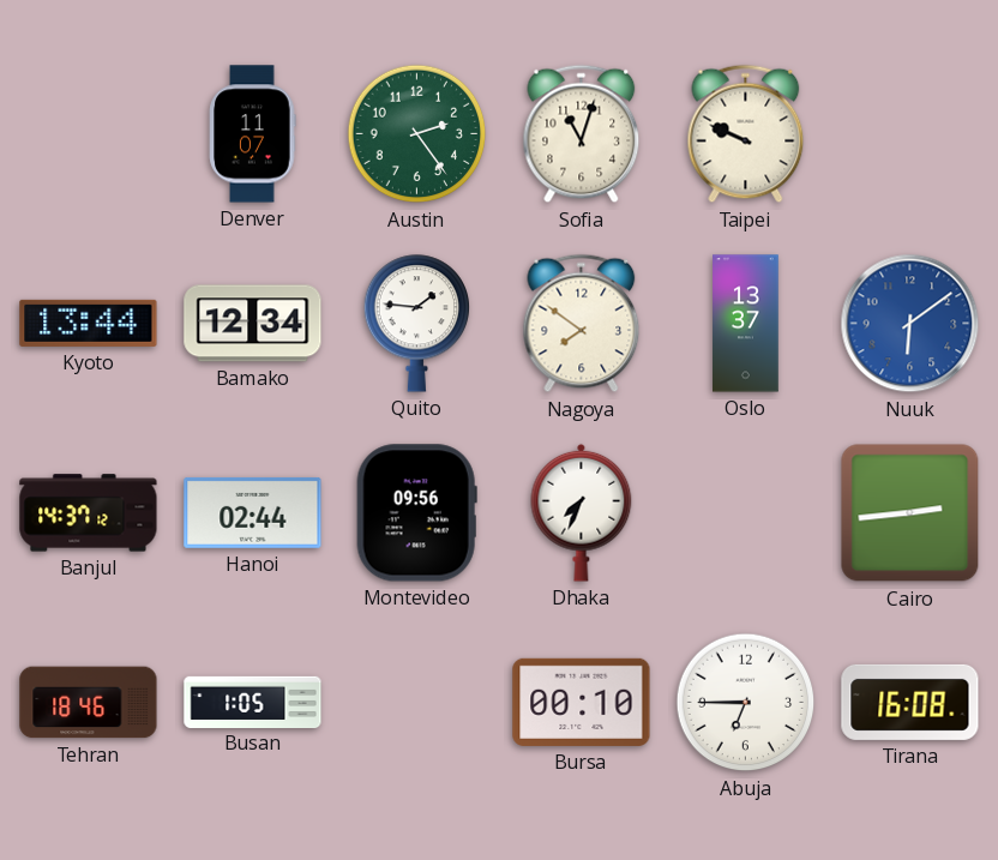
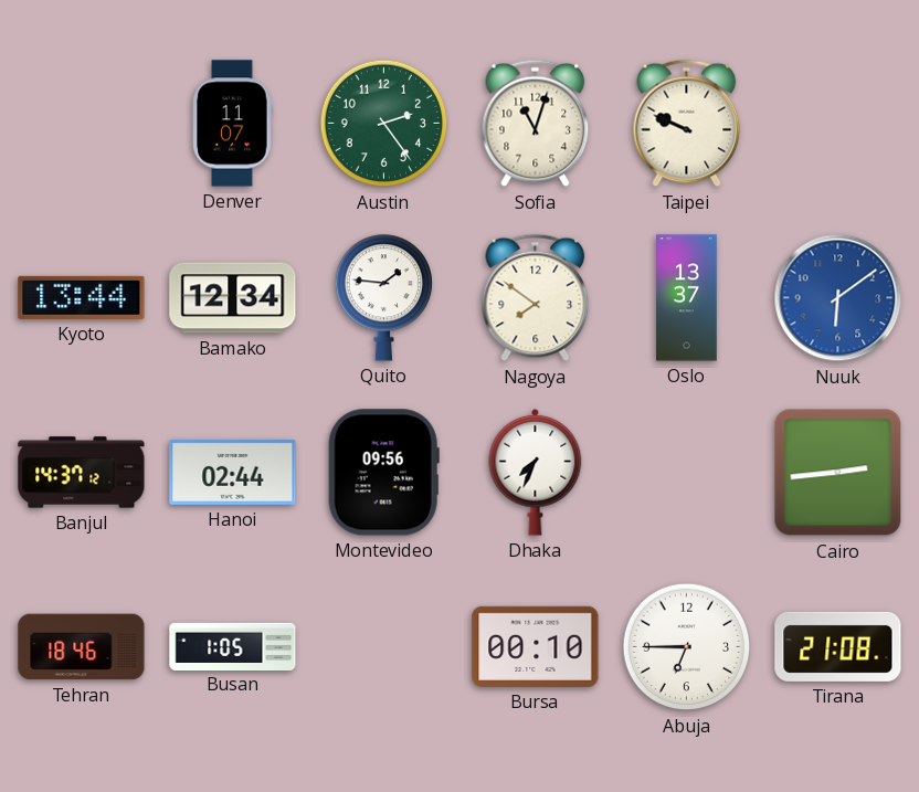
Tirana: 16:08 -> 21:08 (838, 646)
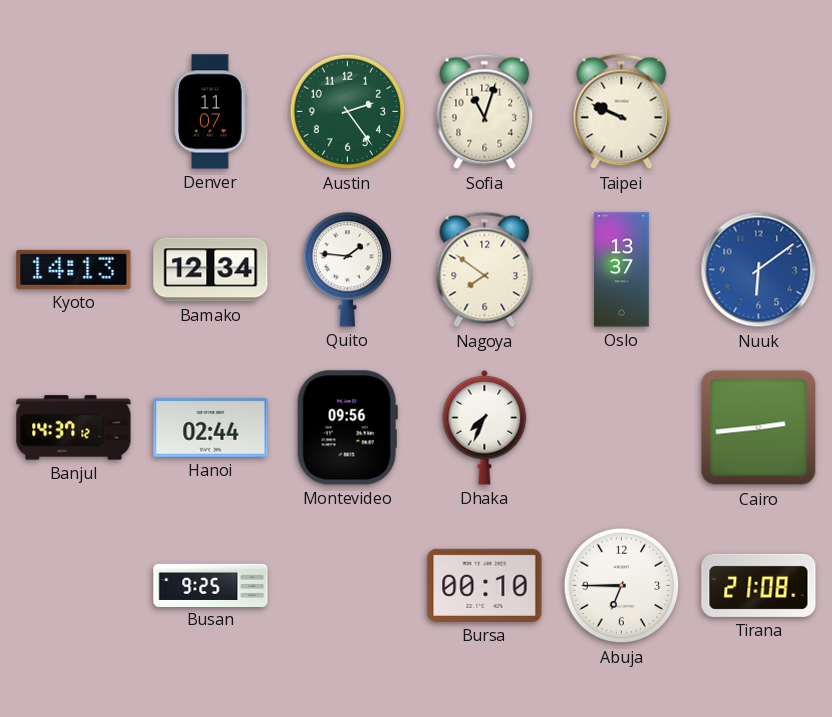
Kyoto: 13:44 -> 14:13 (74, 269)
Tehran: 18:46 -> none (82, 647)
Busan: 1:05 -> 9:25 (211, 585)
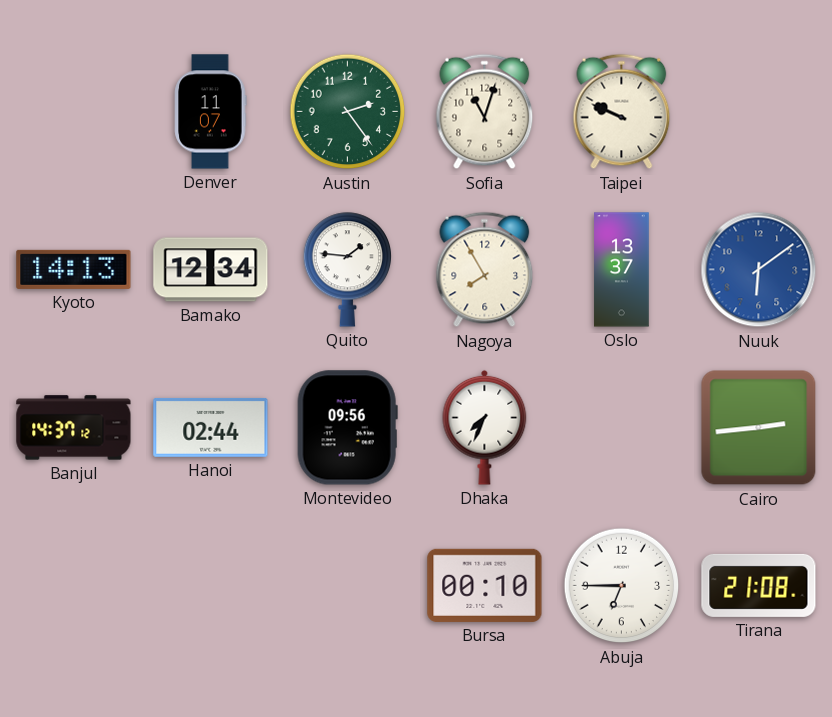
Nagoya: 7:51 -> 7:55 (485, 270)
Busan: 9:25 -> none (211, 585)
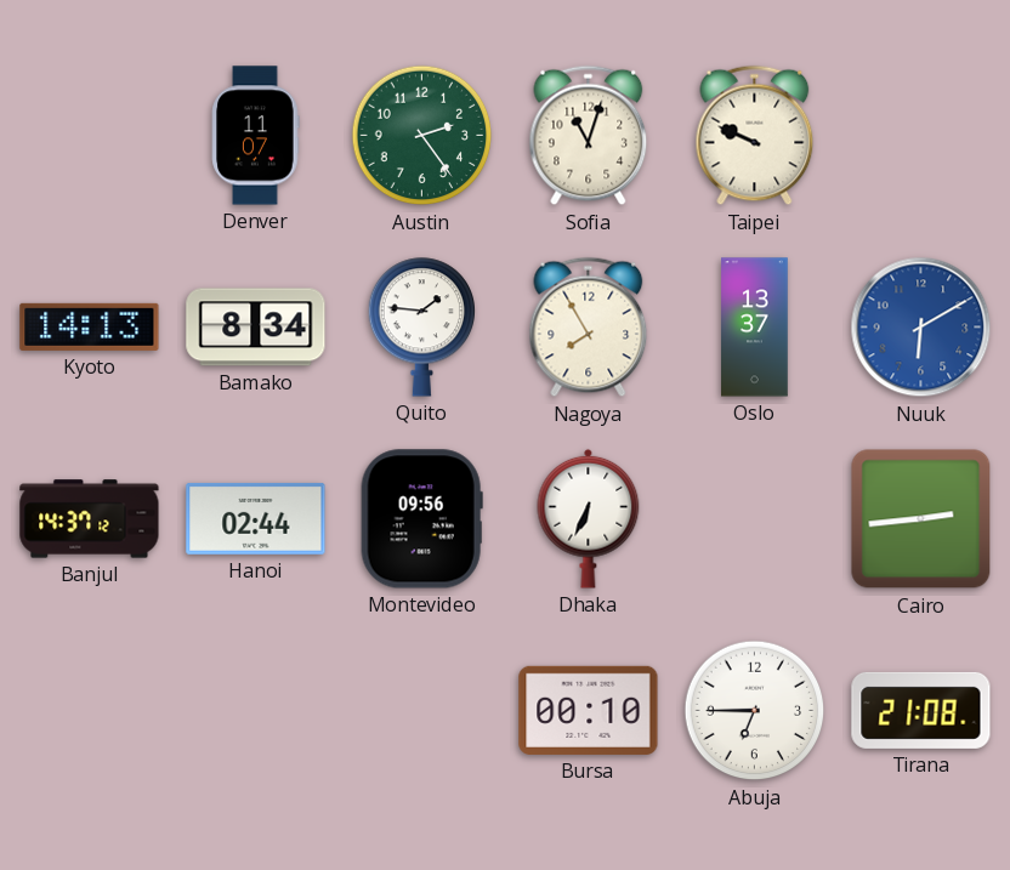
Bamako: 12:34 -> 8:34 (256, 328)
Nuuk: 6:09 -> 6:10 (921, 328)
Dhaka: 7:34 -> 6:34 (589, 518)
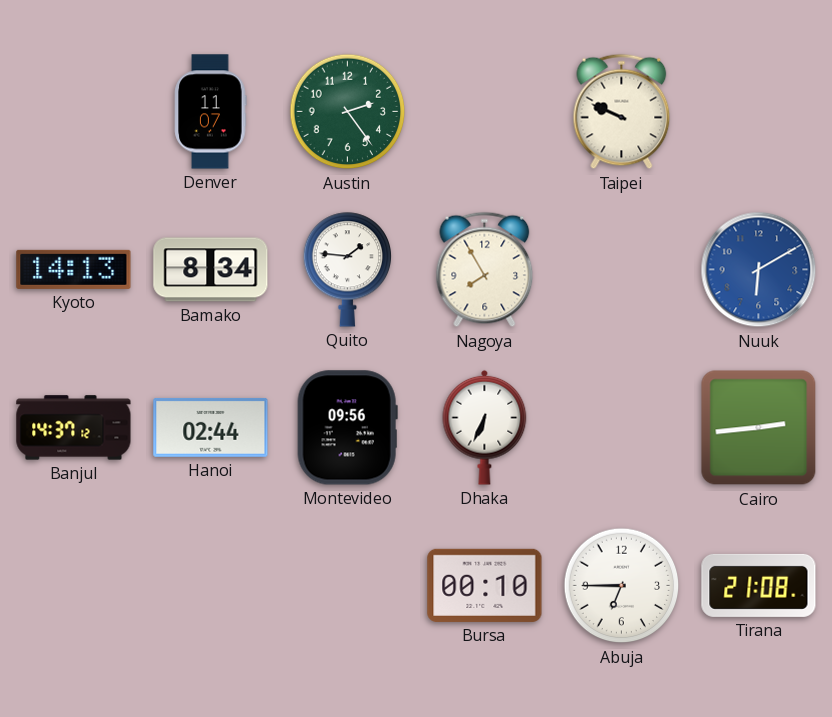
Sofia: 11:03 -> none (589, 136)
Oslo: 13:37 -> none (755, 328)
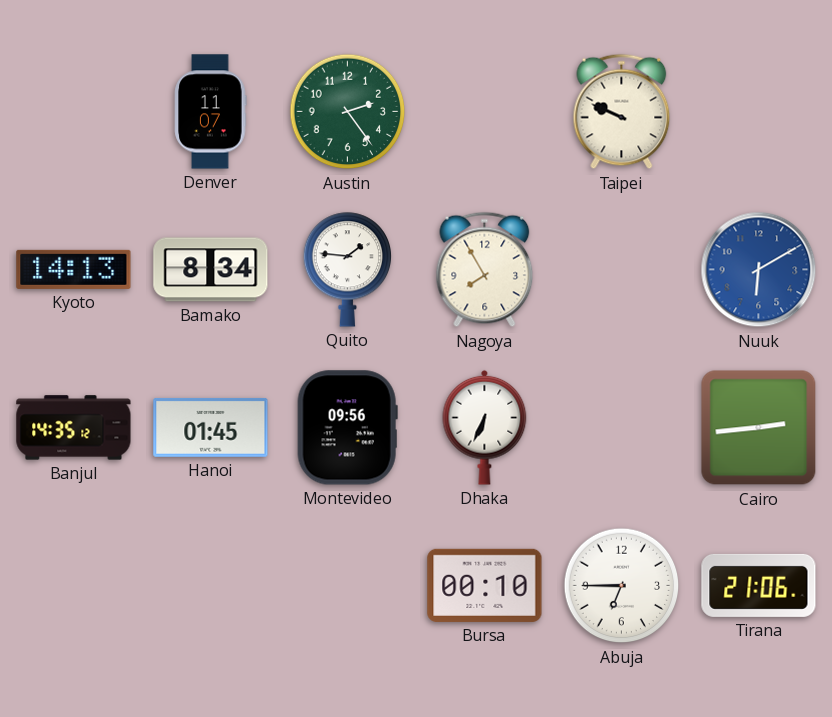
Banjul: 14:37 -> 14:35 (74, 428)
Hanoi: 02:44 -> 01:45 (211, 427)
Tirana: 21:08 -> 21:06 (759, 585)
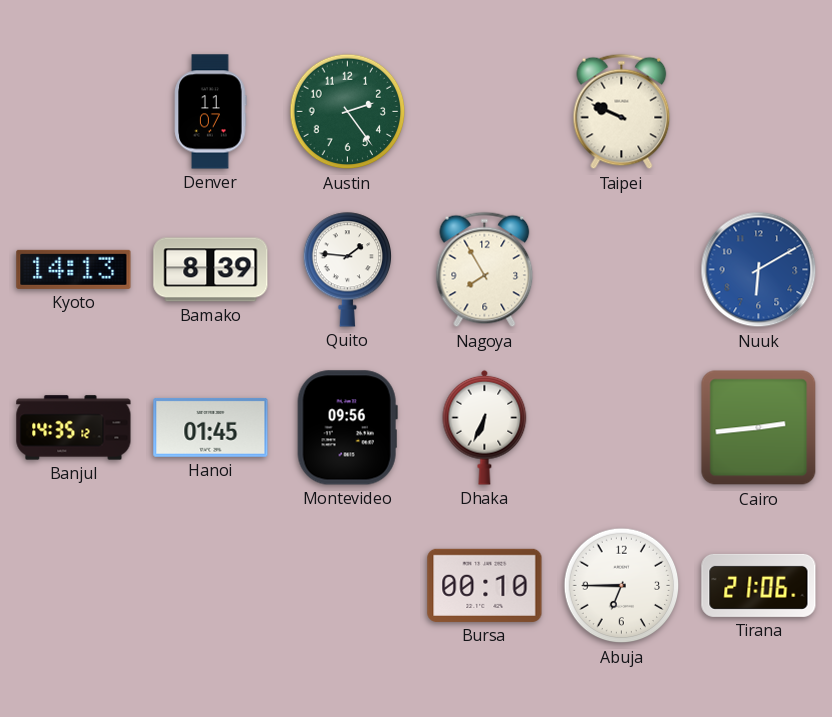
Bamako: 8:34 -> 8:39 (211, 270)
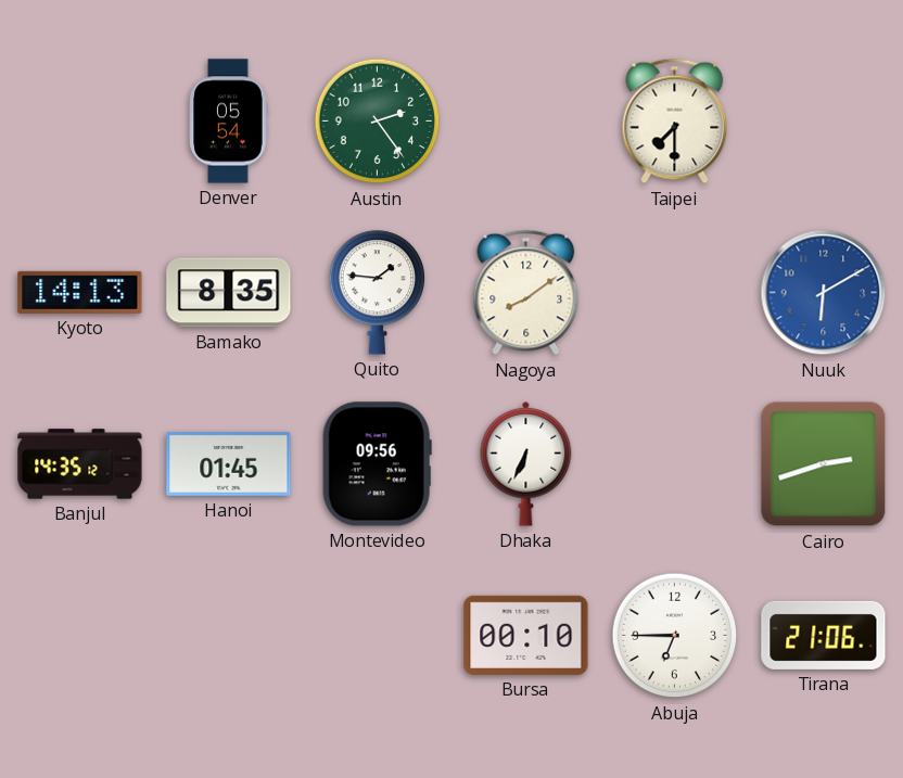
Denver: 11:07 -> 05:54 (229, 122)
Taipei: 9:49 -> 7:30 (675, 122)
Bamako: 8:39 -> 8:35 (229, 293)
Nagoya: 7:55 -> 8:09 (526, 293)
Cairo: 2:44 -> 2:42 (824, 464)
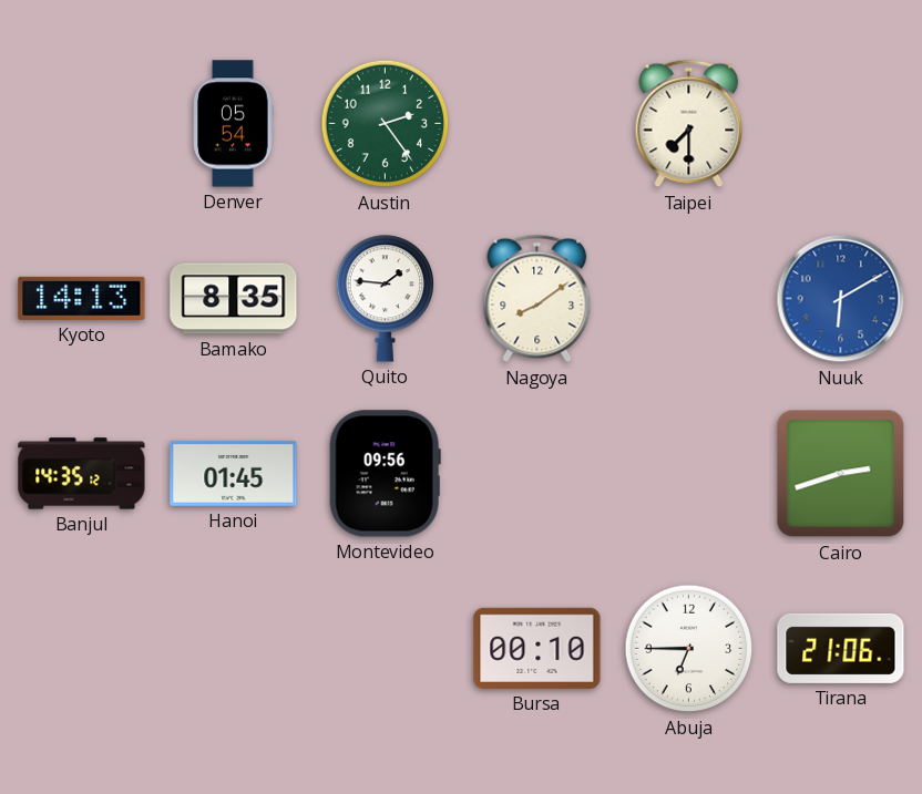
Dhaka: 6:34 -> none (526, 463)
